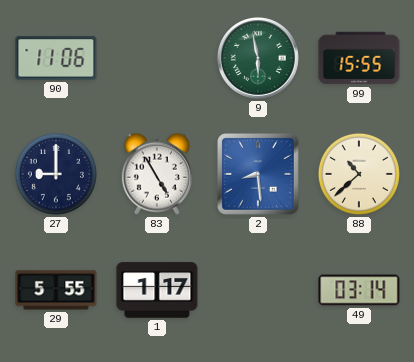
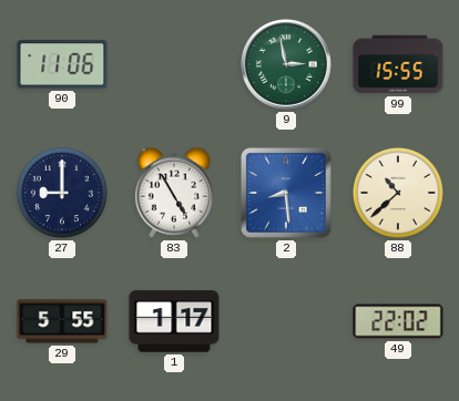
9: 5:58 -> 2:58 (286, 64)
49: 03:14 -> 22:02 (398, 321)
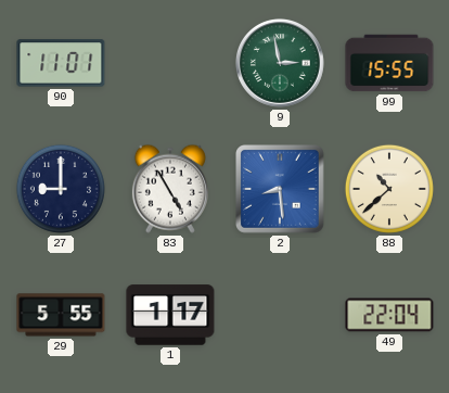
90: 11:06 -> 11:01 (61, 63)
49: 22:02 -> 22:04 (389, 315)
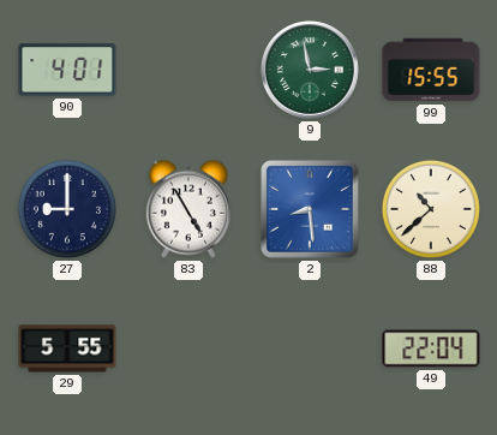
90: 11:01 -> 4:01 (67, 70)
1: 1:17 -> none (170, 315)
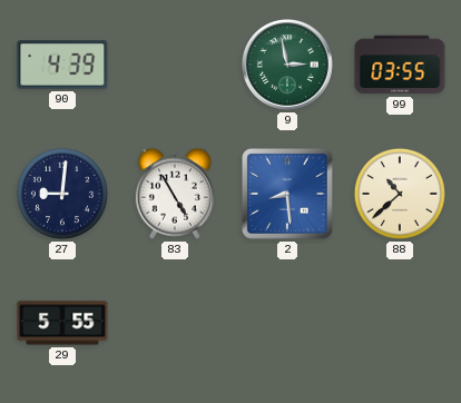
90: 4:01 -> 4:39 (62, 65)
99: 15:55 -> 03:55 (400, 65)
27: 9:00 -> 9:01 (62, 194)
49: 22:04 -> none (431, 348)
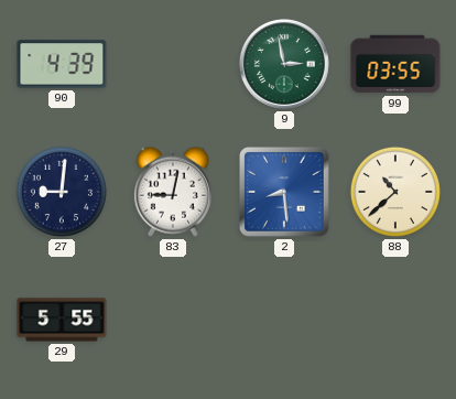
83: 4:55 -> 9:02 (173, 192)
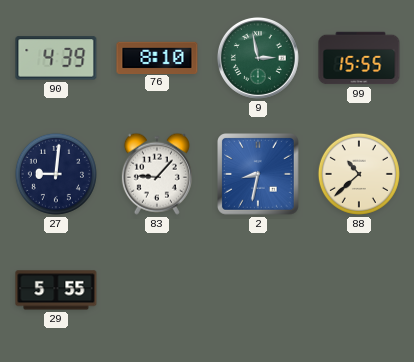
76: none -> 8:10 (157, 57)
99: 03:55 -> 15:55 (359, 58)
83: 9:02 -> 9:07 (157, 174)
2: 8:29 -> 8:32 (259, 175)
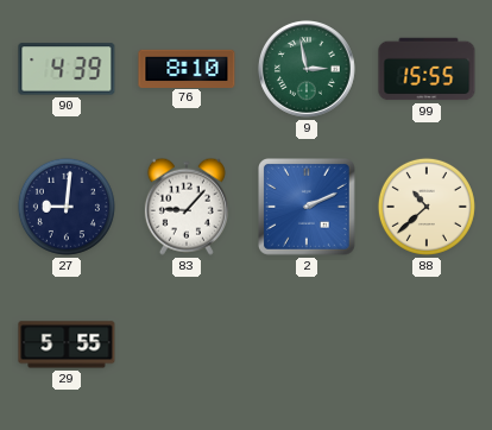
2: 8:32 -> 2:11 (308, 208)
